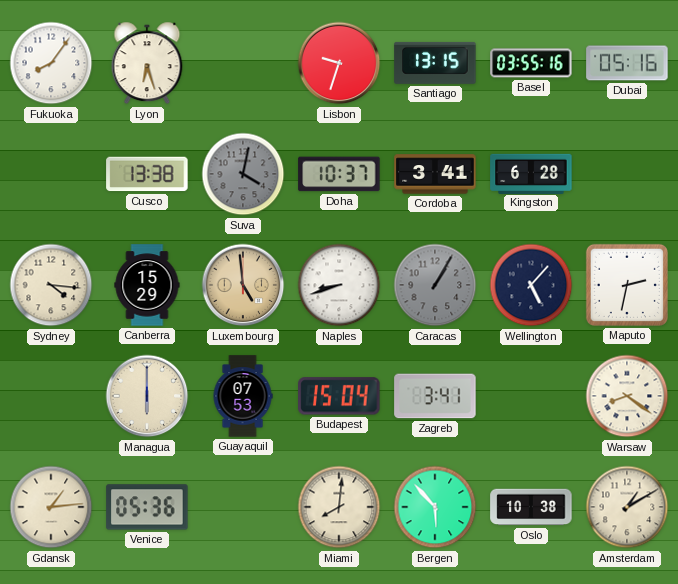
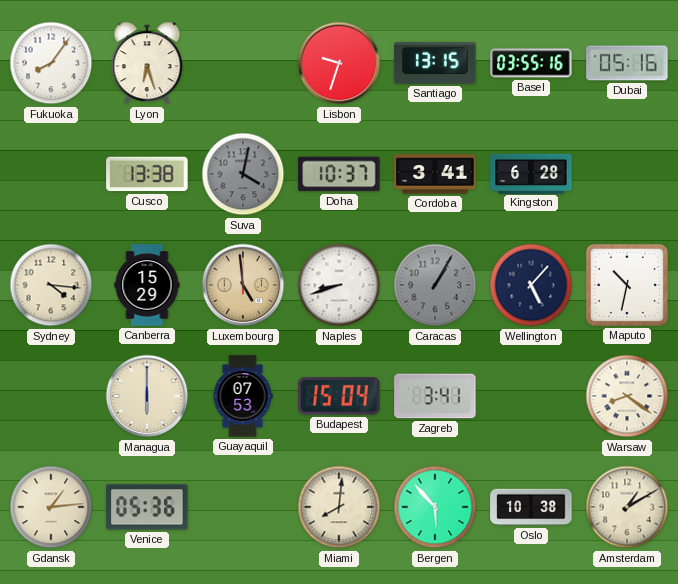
Maputo: 2:32 -> 10:32 (627, 285)
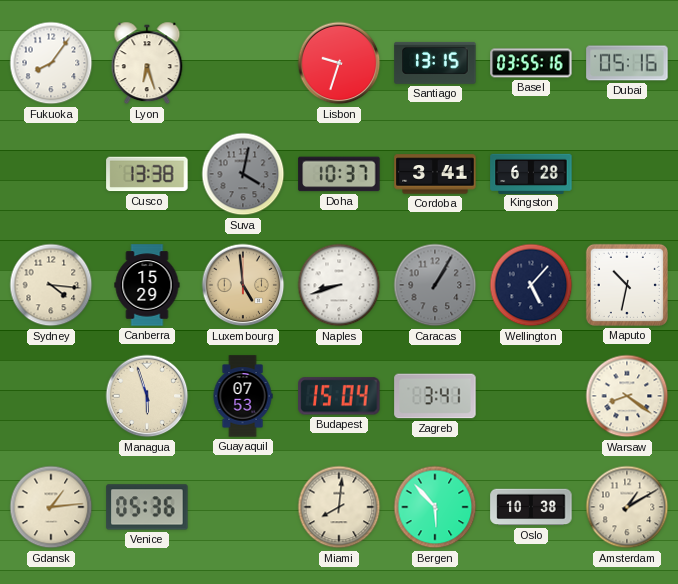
Managua: 6:00 -> 5:57 (147, 396)
